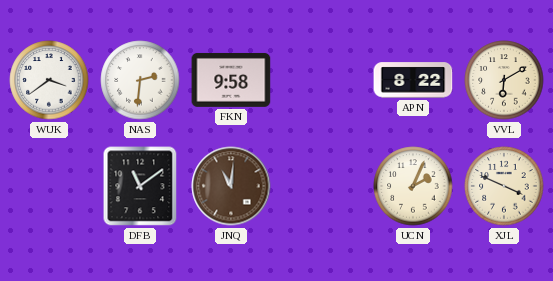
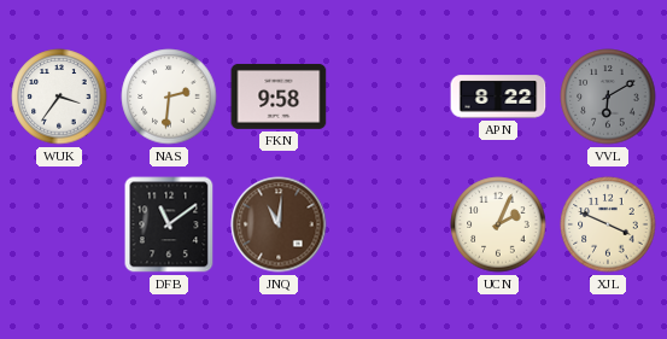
WUK: 3:39 -> 3:36 (59, 97)
VVL dial: cream -> grey (608, 97)
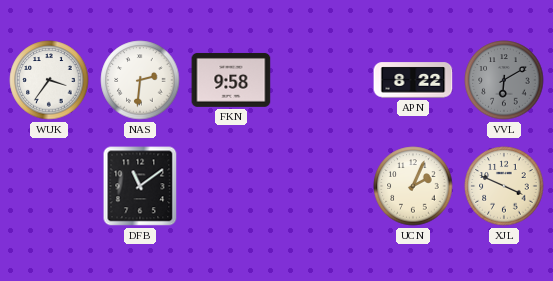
JNQ: 11:01 -> none (279, 224)
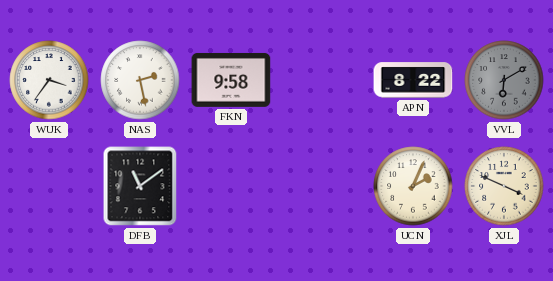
NAS: 2:31 -> 2:28 (140, 80)
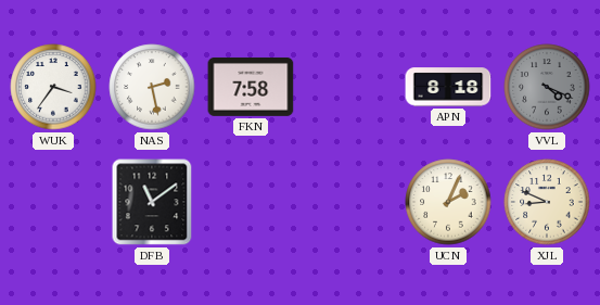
FKN: 9:58 -> 7:58 (251, 87)
APN: 8:22 -> 8:18 (448, 87)
VVL: 6:10 -> 4:19 (547, 87)
XJL: 3:49 -> 8:49 (547, 202)
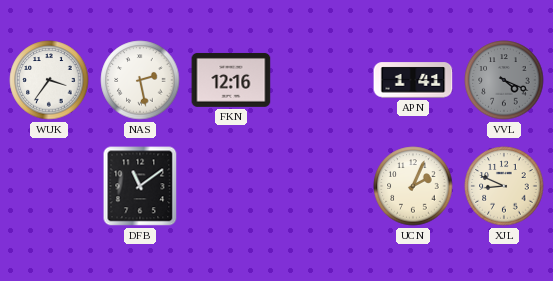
FKN: 7:58 -> 12:16 (231, 80)
APN: 8:18 -> 1:41 (413, 80)
